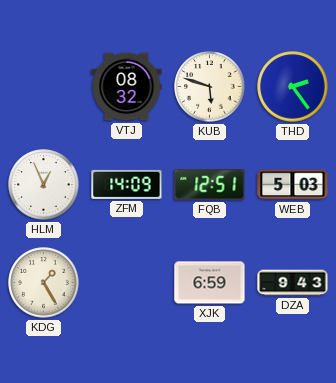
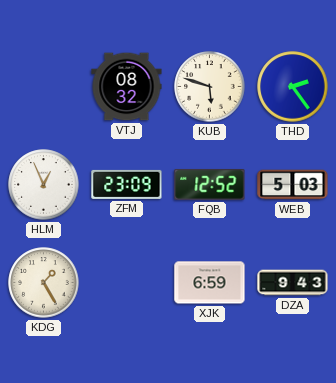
ZFM: 14:09 -> 23:09 (127, 184)
FQB: 12:51 -> 12:52 (210, 184)
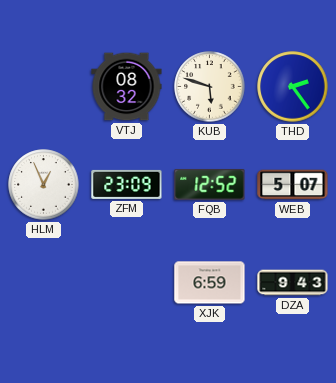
WEB: 5:03 -> 5:07 (293, 185)
KDG: 1:25 -> none (44, 283)
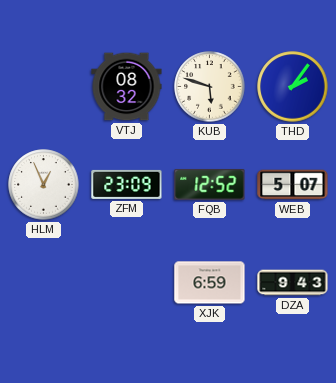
THD: 2:24 -> 2:06 (293, 87)
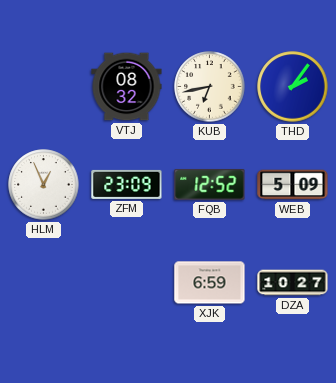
KUB: 5:48 -> 6:43 (210, 87)
WEB: 5:07 -> 5:09 (293, 185)
DZA: 9:43 -> 10:27 (293, 283)
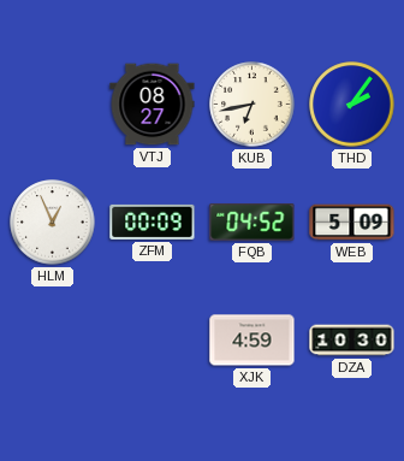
VTJ: 08:32 -> 08:27 (153, 105)
ZFM: 23:09 -> 00:09 (153, 221)
FQB: 12:52 -> 04:52 (252, 221)
XJK: 6:59 -> 4:59 (252, 341)
DZA: 10:27 -> 10:30 (352, 341)
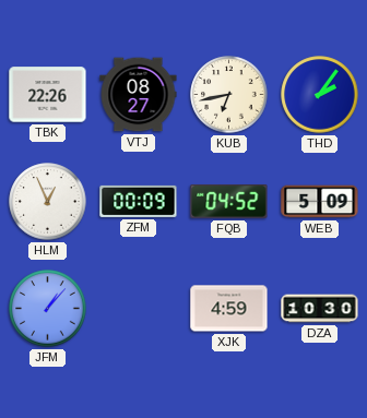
TBK: none -> 22:26 (48, 95)
JFM: none -> 1:07 (48, 309)
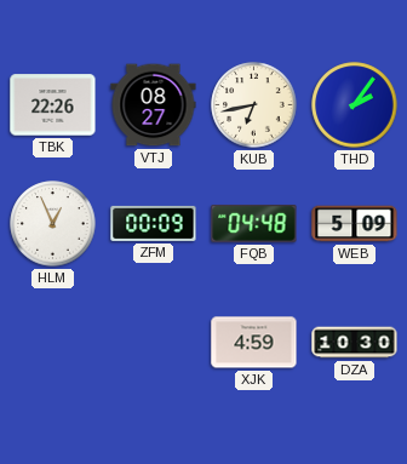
FQB: 04:52 -> 04:48 (254, 223)
JFM: 1:07 -> none (48, 309)
